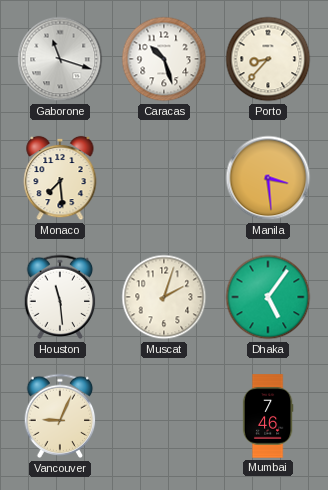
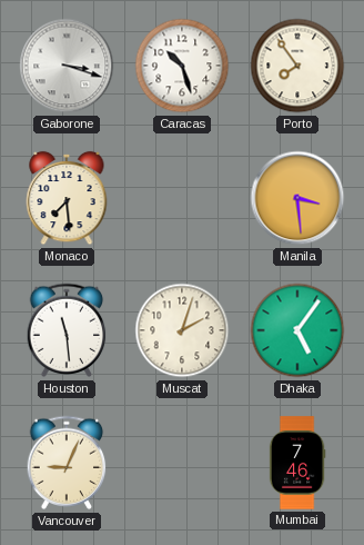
Gaborone: 11:18 -> 3:18 (67, 66)
Porto: 8:37 -> 7:54 (297, 66)
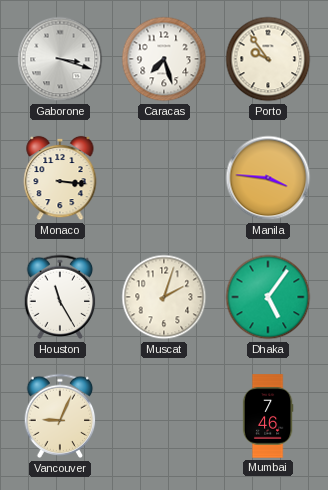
Caracas: 10:27 -> 7:27 (164, 59)
Porto: 7:54 -> 9:54 (268, 59)
Monaco: 7:29 -> 3:16 (60, 178)
Manila: 3:29 -> 3:46 (268, 178)
Houston: 11:29 -> 11:25 (60, 297)
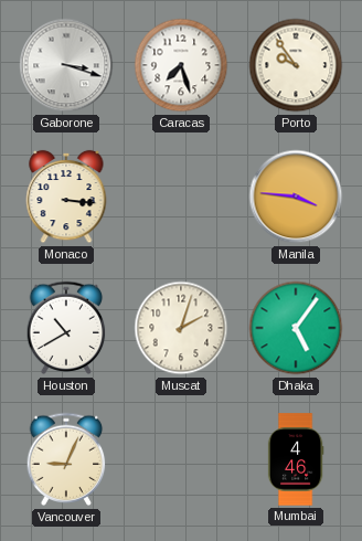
Houston: 11:25 -> 10:40 (66, 328)
Mumbai: 7:46 -> 4:46 (296, 459)
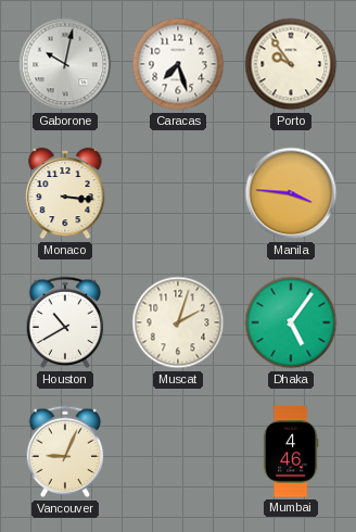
Gaborone: 3:18 -> 10:02 (65, 64)
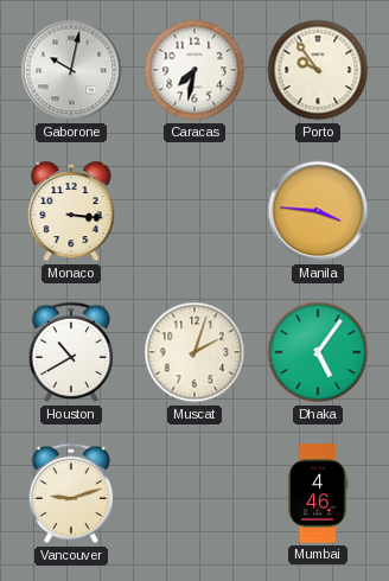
Caracas: 7:27 -> 7:32 (194, 70)
Vancouver: 9:04 -> 9:12 (71, 493)
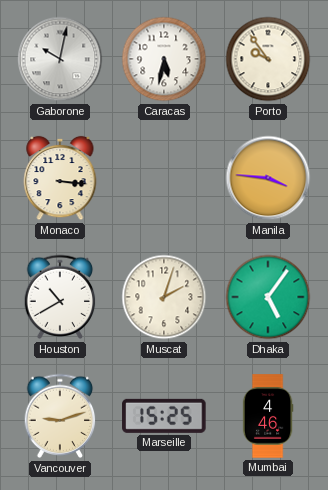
Caracas: 7:32 -> 5:32 (164, 59)
Marseille: none -> 15:25 (164, 416)
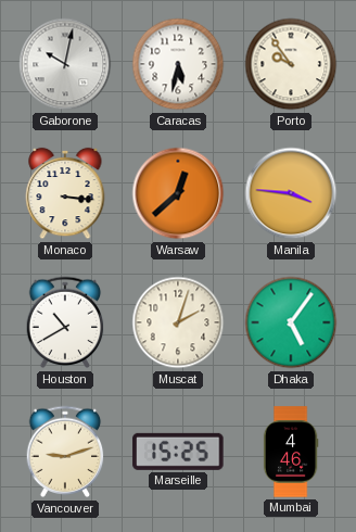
Warsaw: none -> 12:38 (178, 193)
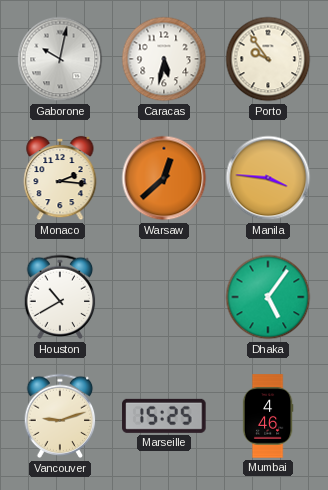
Monaco: 3:16 -> 2:16 (60, 178)
Muscat: 2:03 -> none (178, 322)
